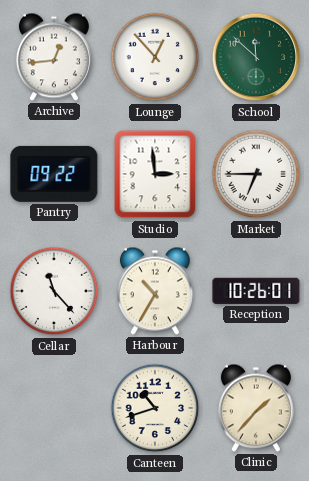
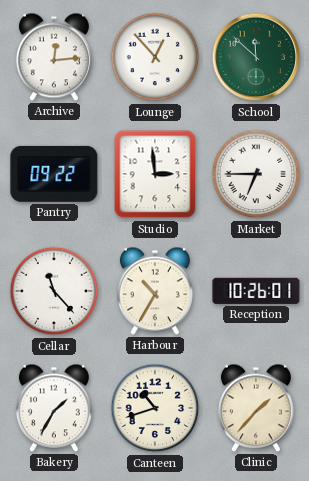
Archive: 12:44 -> 12:14 (54, 57)
Bakery: none -> 1:35 (54, 408)
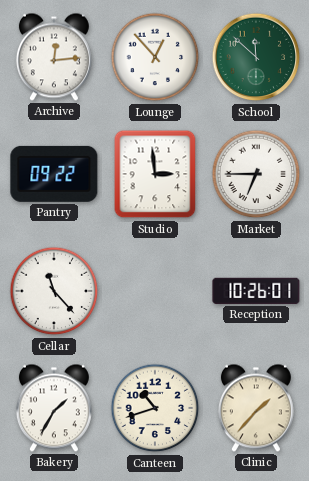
Harbour: 10:35 -> none (155, 291)
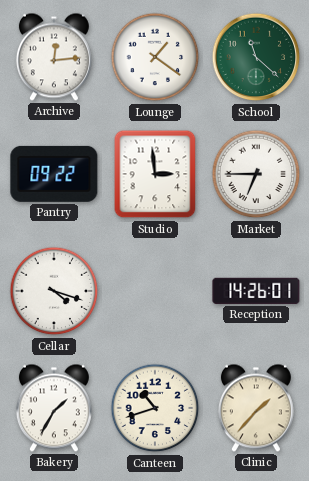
Lounge: 12:53 -> 1:21 (155, 57)
School: 11:52 -> 11:22 (256, 57)
Cellar: 11:23 -> 4:18 (54, 291)
Reception: 10:26 -> 14:26 (256, 291)
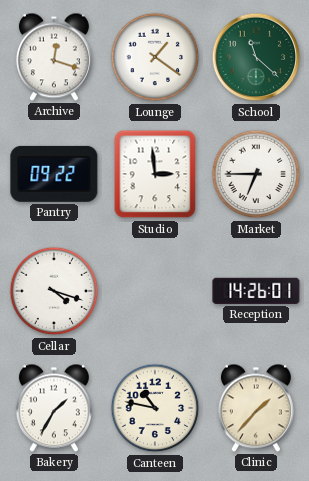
Archive: 12:14 -> 12:18 (54, 57)
Canteen: 10:42 -> 10:47 (155, 408)
